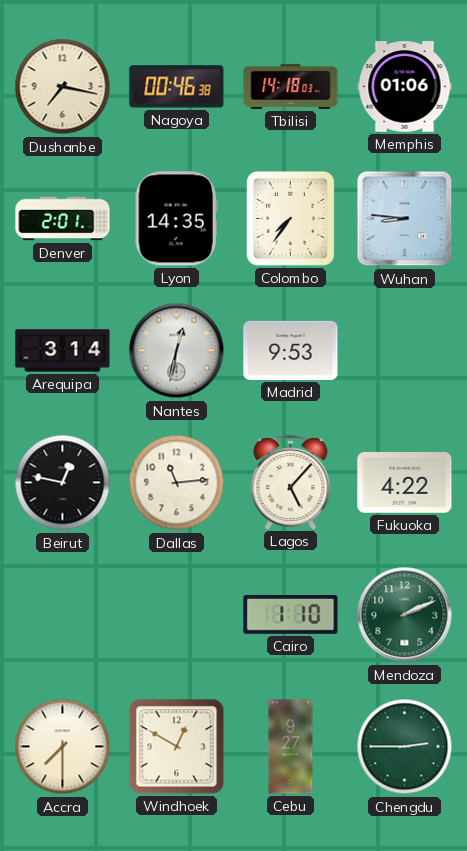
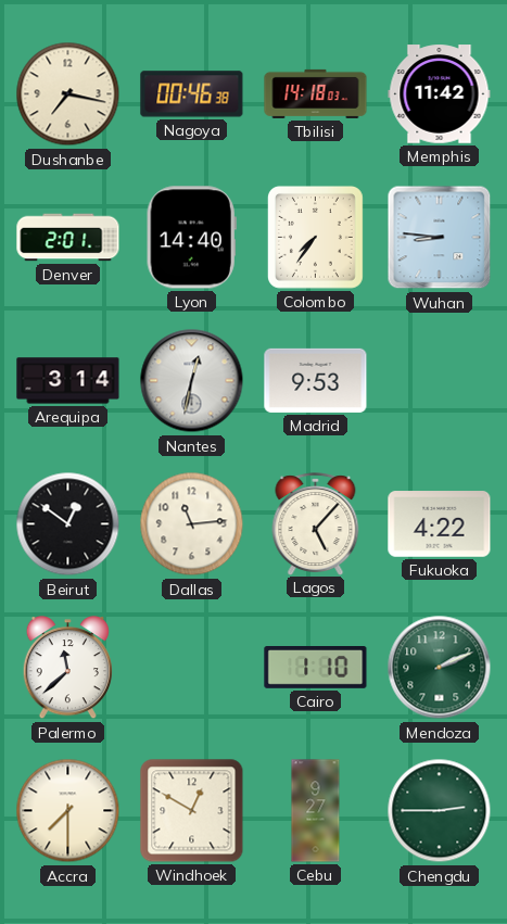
Memphis: 01:06 -> 11:42 (440, 94)
Lyon: 14:35 -> 14:40 (191, 238)
Beirut: 12:47 -> 12:51 (68, 524)
Palermo: none -> 11:38 (67, 668)
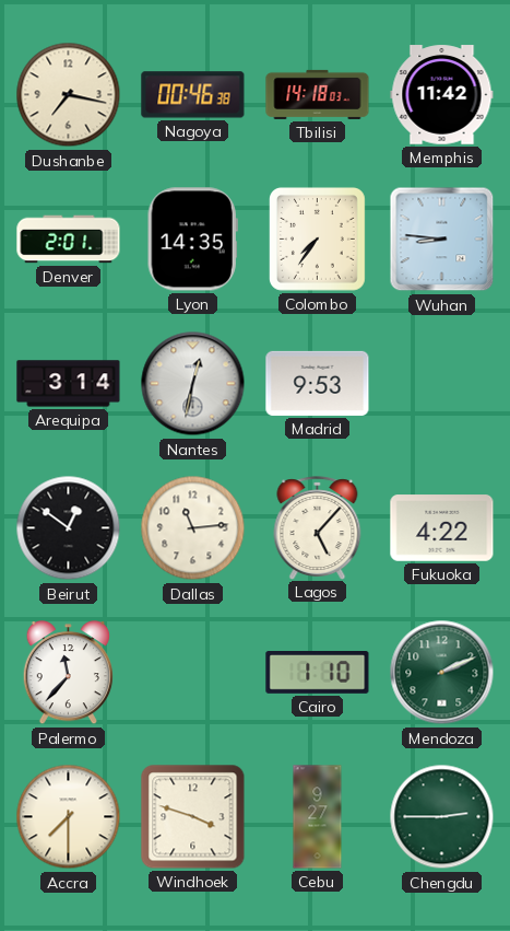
Lyon: 14:40 -> 14:35 (192, 240)
Palermo: 11:38 -> 11:37 (68, 673)
Windhoek: 12:50 -> 3:48 (193, 817)
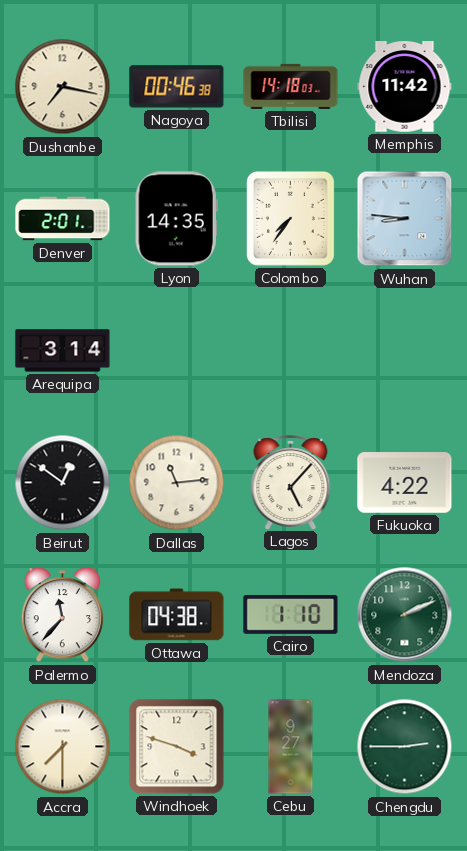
Nantes: 12:32 -> none (193, 384)
Madrid: 9:53 -> none (318, 383)
Ottawa: none -> 04:38 (177, 615)
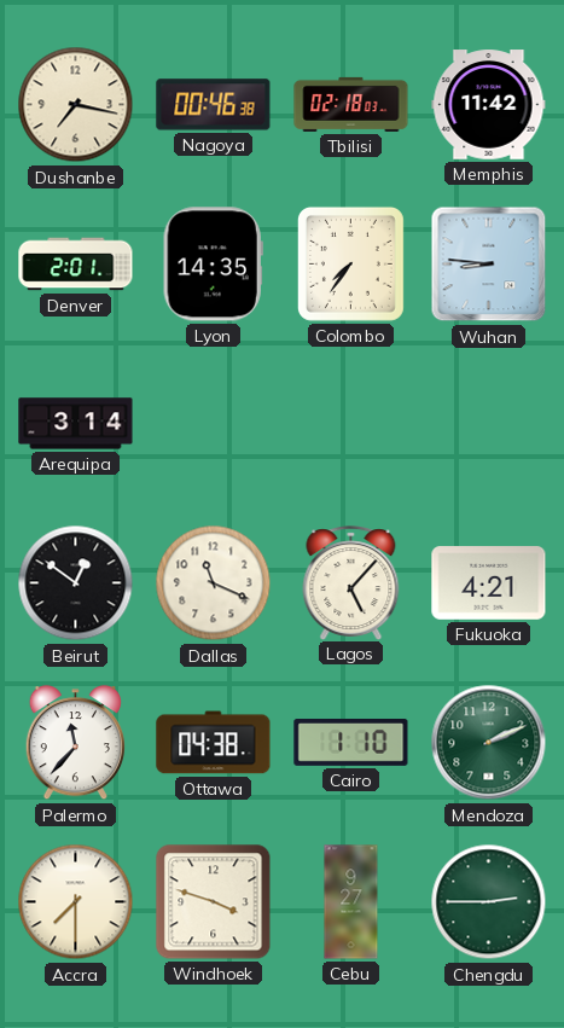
Tbilisi: 14:18 -> 02:18 (351, 104)
Dallas: 11:14 -> 11:19 (214, 583)
Fukuoka: 4:22 -> 4:21 (489, 583)
